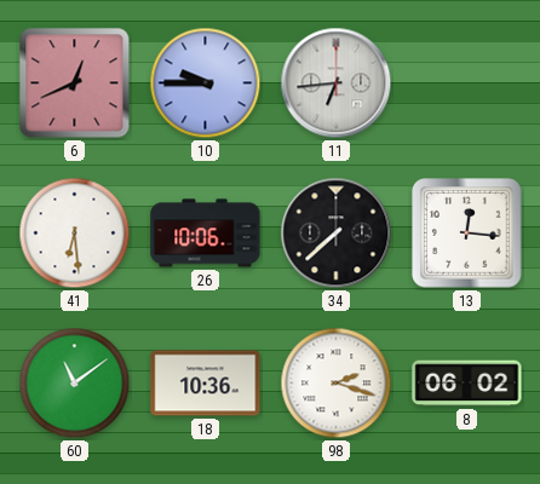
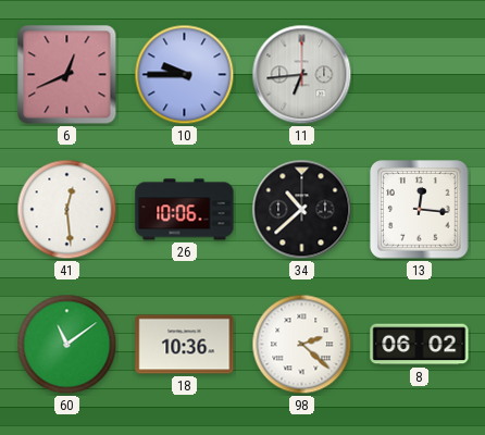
41: 6:29 -> 12:29 (67, 210)
34: 7:38 -> 10:38 (302, 210)
98: 2:18 -> 2:22 (302, 345)
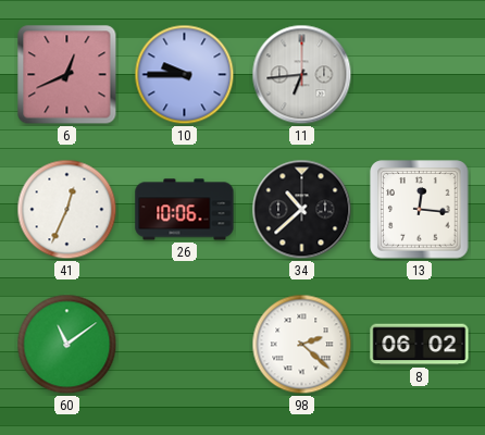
41: 12:29 -> 12:34 (67, 210)
18: 10:36 -> none (185, 345)
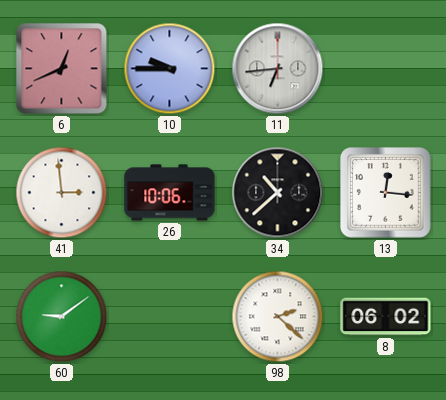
41: 12:34 -> 2:59 (62, 193)
60: 11:09 -> 9:09 (62, 317)
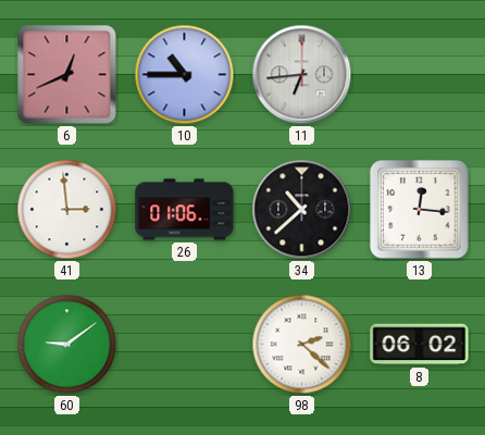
10: 9:45 -> 10:45 (185, 75)
26: 10:06 -> 01:06 (185, 210)
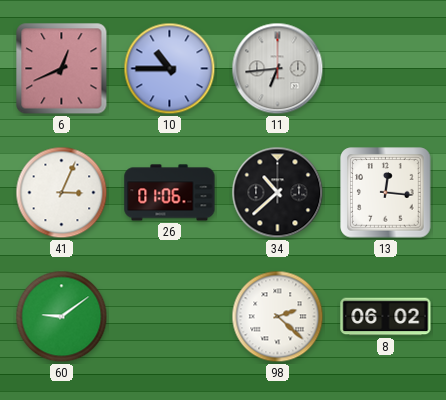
41: 2:59 -> 3:04 (62, 193)
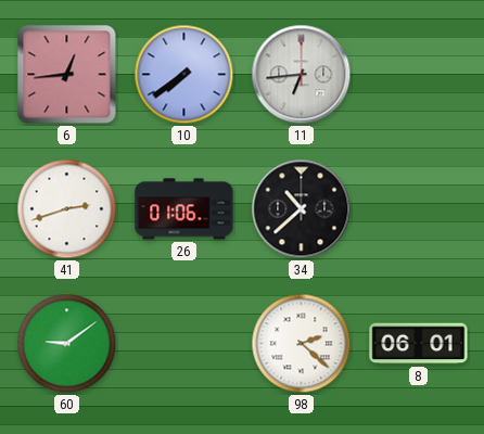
6: 12:41 -> 12:44 (67, 75)
10: 10:45 -> 7:39 (184, 75)
41: 3:04 -> 2:42 (67, 209)
13: 12:16 -> none (386, 193)
8: 06:02 -> 06:01 (419, 344)
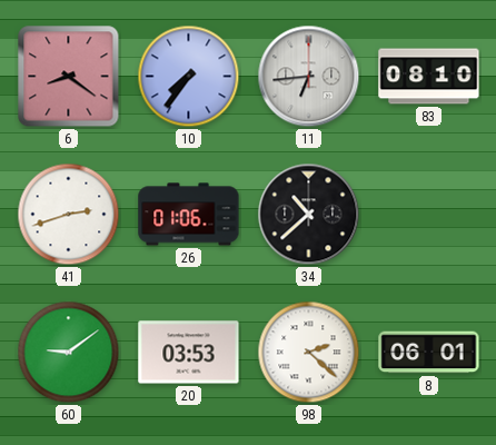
6: 12:44 -> 8:21 (69, 77)
10: 7:39 -> 7:36 (189, 77)
83: none -> 08:10 (429, 77)
20: none -> 03:53 (189, 353)
